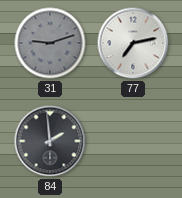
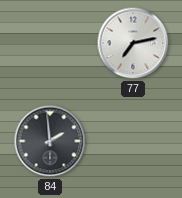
31: 9:12 -> none (50, 43)
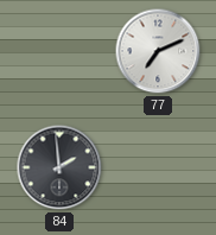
77: 7:13 -> 7:11 (158, 51)
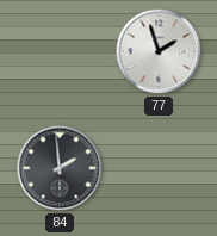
77: 7:11 -> 1:57 (159, 51)
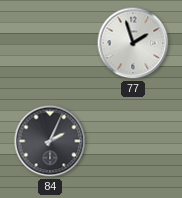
84: 1:59 -> 2:04 (50, 141)
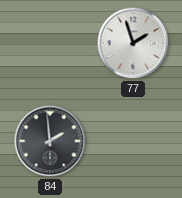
84: 2:04 -> 1:59 (50, 141)
